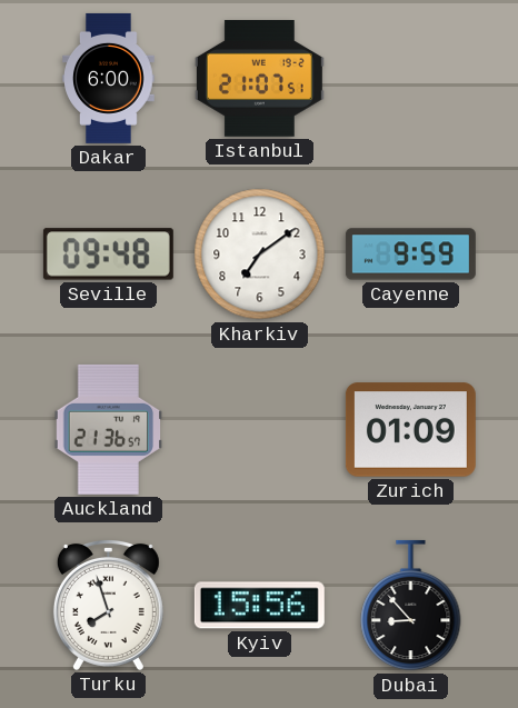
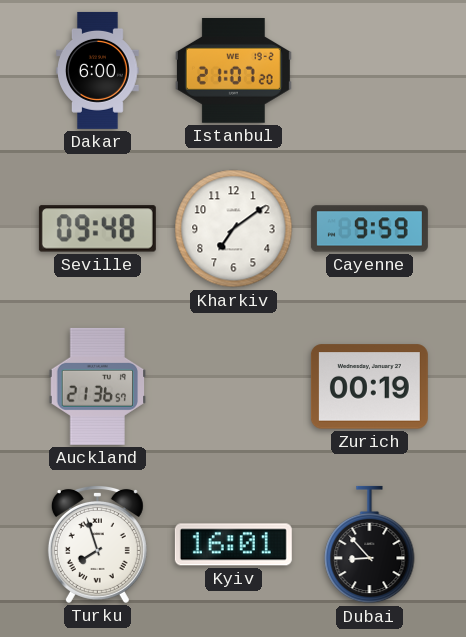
Istanbul: 21:07:51 -> 21:07:20 (233, 71)
Zurich: 01:09 -> 00:19 (369, 387)
Kyiv: 15:56 -> 16:01 (233, 545)
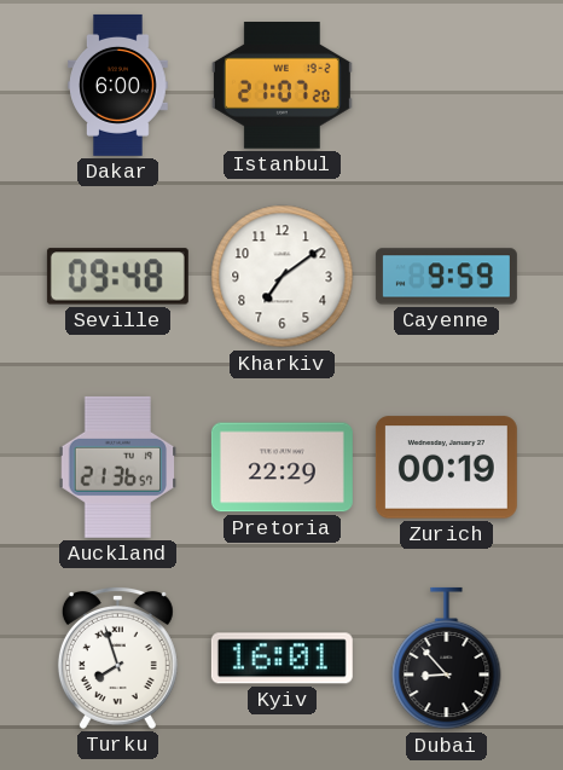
Pretoria: none -> 22:29 (281, 468)
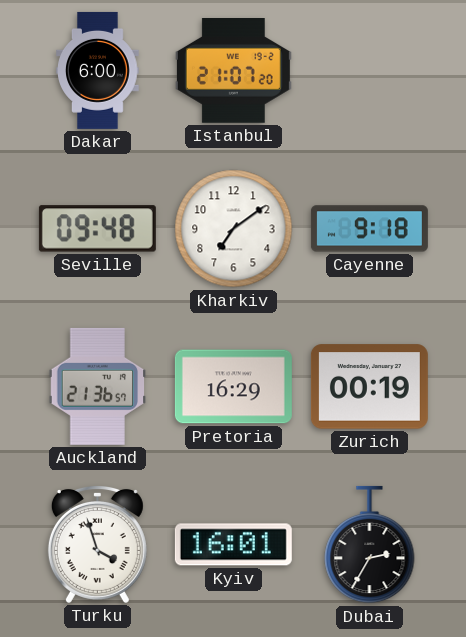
Cayenne: 9:59 -> 9:18 (369, 229)
Pretoria: 22:29 -> 16:29 (233, 387)
Turku: 7:57 -> 3:57 (97, 545)
Dubai: 8:53 -> 2:35 (370, 545)
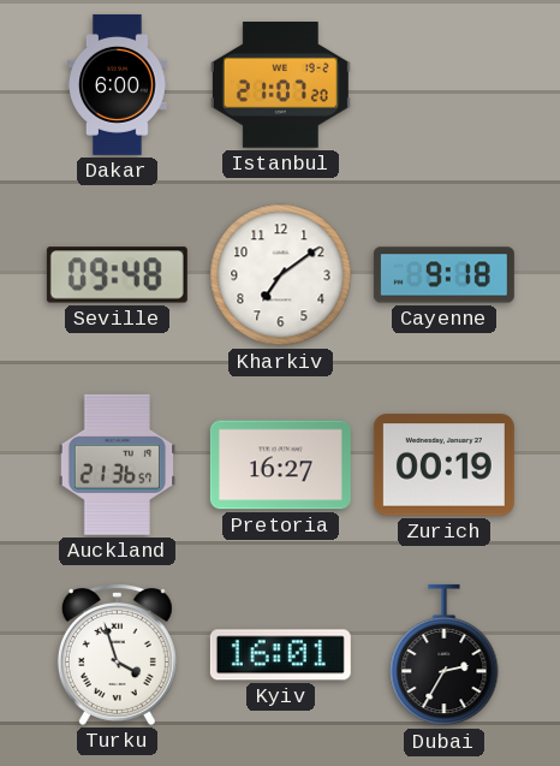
Pretoria: 16:29 -> 16:27 (280, 465)
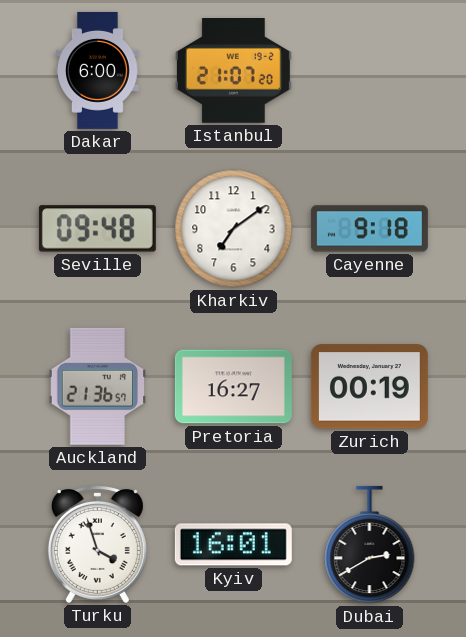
Dubai: 2:35 -> 2:40 (370, 545)
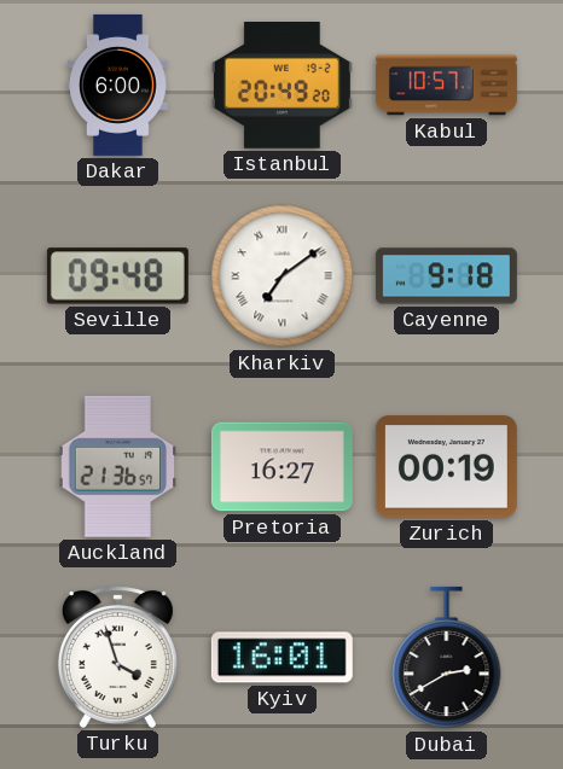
Istanbul: 21:07 -> 20:49 (281, 86)
Kabul: none -> 10:57 (446, 86)
Kharkiv numerals: Arabic -> Roman (283, 276)
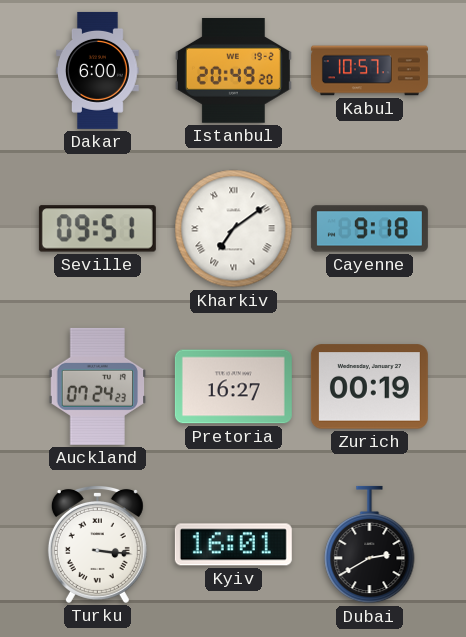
Seville: 09:48 -> 09:51 (97, 229)
Auckland: 21:36 -> 07:24 (98, 386)
Turku: 3:57 -> 3:16 (97, 545)
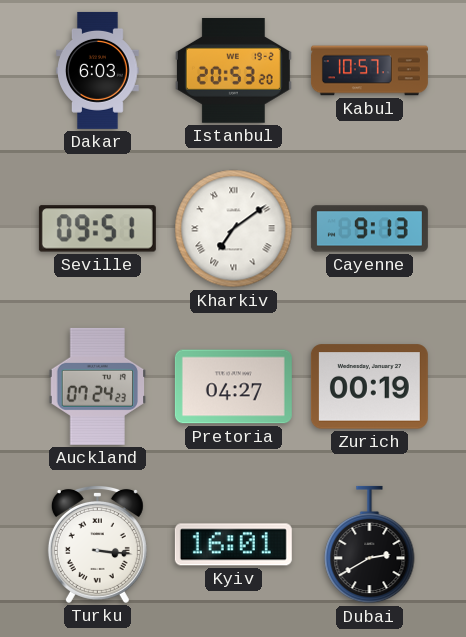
Dakar: 6:00 -> 6:03 (98, 70)
Istanbul: 20:49 -> 20:53 (233, 71)
Cayenne: 9:18 -> 9:13 (369, 229)
Pretoria: 16:27 -> 04:27 (233, 387)
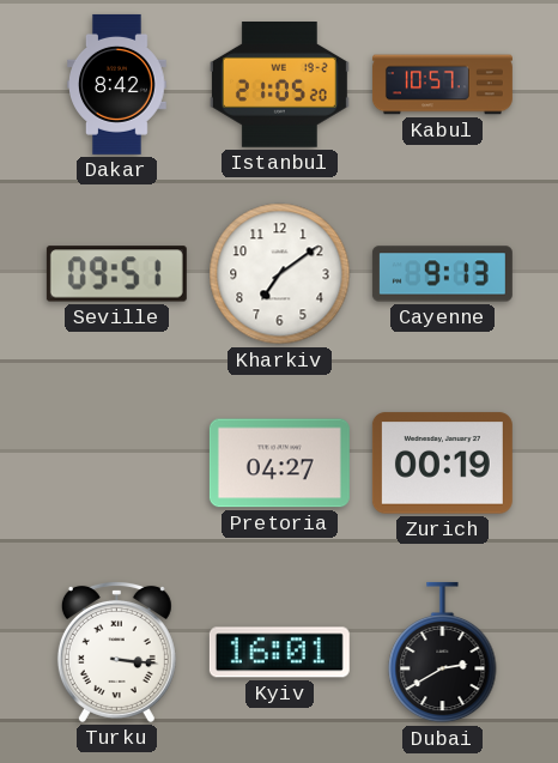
Dakar: 6:03 -> 8:42 (117, 84)
Istanbul: 20:53 -> 21:05 (279, 85)
Kharkiv numerals: Roman -> Arabic (280, 274)
Auckland: 07:24 -> none (98, 386)
